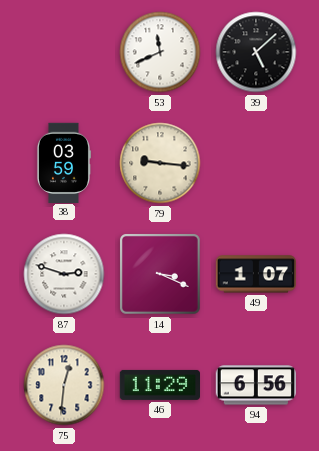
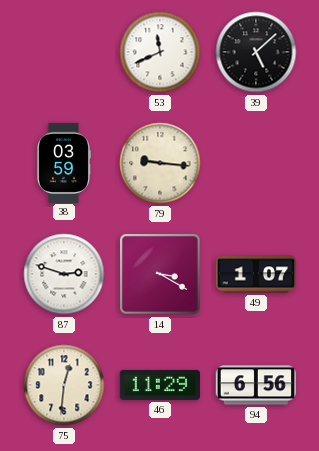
14: 3:19 -> 3:20 (160, 274)
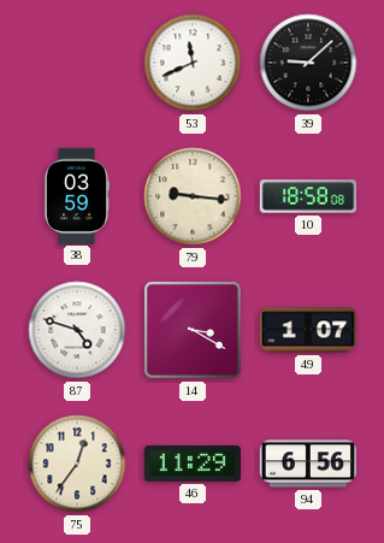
39: 5:08 -> 9:08 (308, 63)
10: none -> 18:58 (308, 196)
87: 2:48 -> 4:48 (77, 330)
75: 12:31 -> 12:36 (77, 464)
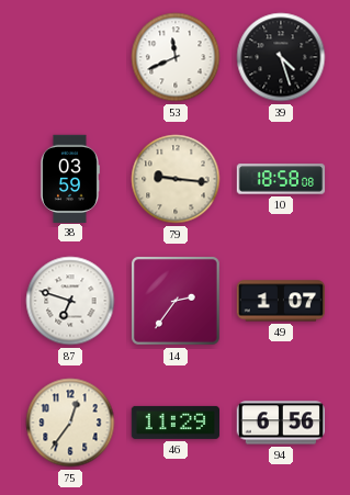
39: 9:08 -> 4:27 (281, 57)
87: 4:48 -> 6:48 (70, 301)
14: 3:20 -> 2:36 (176, 301)
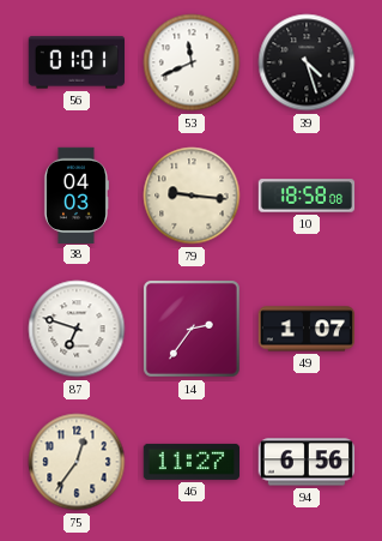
56: none -> 01:01 (75, 62)
38: 03:59 -> 04:03 (75, 194)
46: 11:29 -> 11:27 (190, 462)
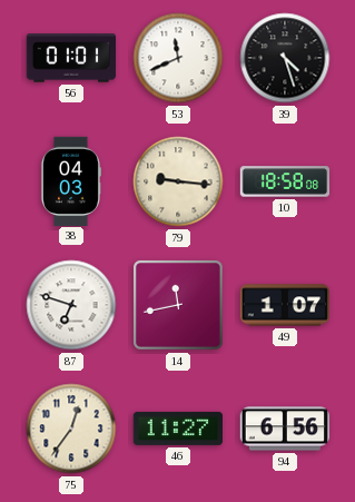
14: 2:36 -> 11:43 (178, 305)
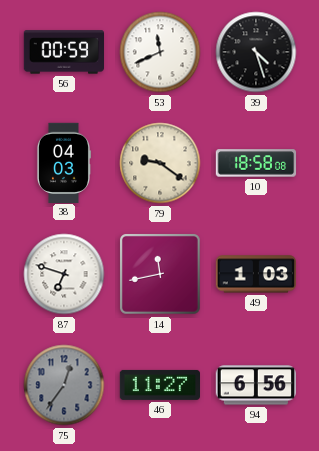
56: 01:01 -> 00:59 (63, 52)
79: 9:16 -> 9:21 (160, 163)
49: 1:07 -> 1:03 (255, 274)
75 dial: cream -> grey (64, 385)
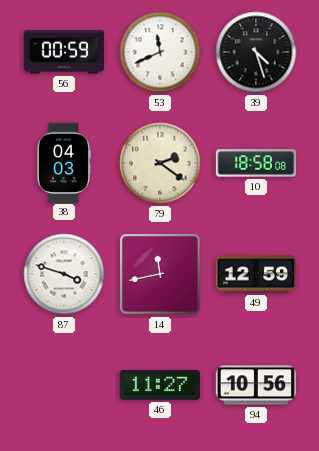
79: 9:21 -> 2:21 (160, 163)
87: 6:48 -> 3:48 (64, 274)
49: 1:03 -> 12:59 (255, 274)
75: 12:36 -> none (64, 385)
94: 6:56 -> 10:56 (255, 385)
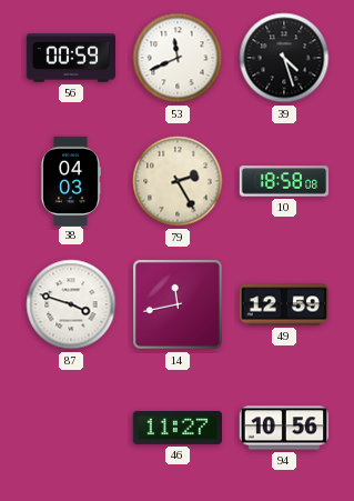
79: 2:21 -> 2:25 (178, 181)
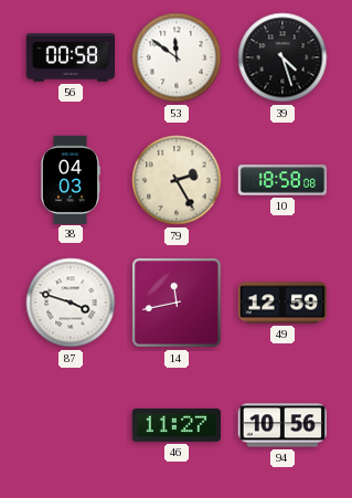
56: 00:59 -> 00:58 (70, 57)
53: 11:41 -> 11:51 (177, 57)
